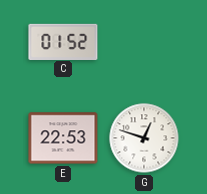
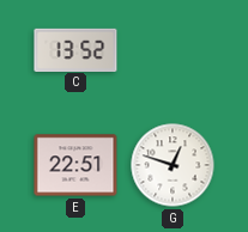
C: 01:52 -> 13:52 (75, 49)
E: 22:53 -> 22:51 (75, 165)
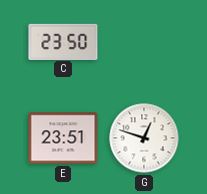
C: 13:52 -> 23:50 (63, 41)
E: 22:51 -> 23:51 (63, 138)
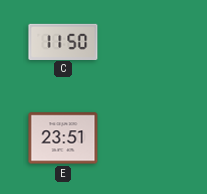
C: 23:50 -> 11:50 (63, 41)
G: 12:48 -> none (144, 138)
